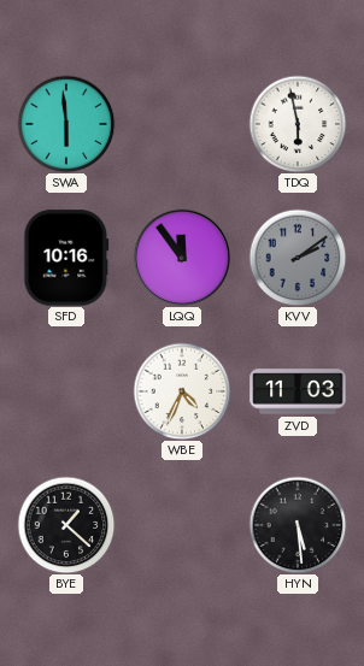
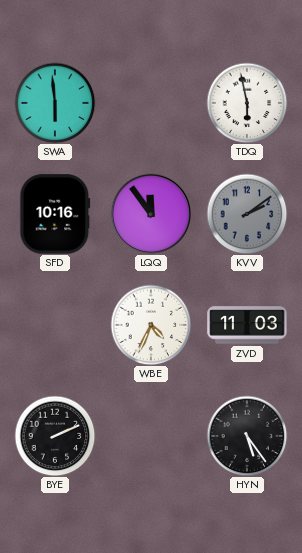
BYE: 1:22 -> 2:11 (55, 436)
HYN: 5:29 -> 5:24 (247, 436)
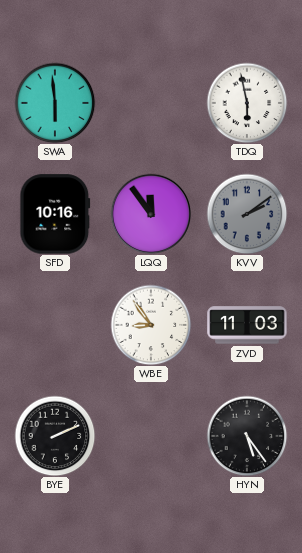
WBE: 4:34 -> 8:54 (151, 325)
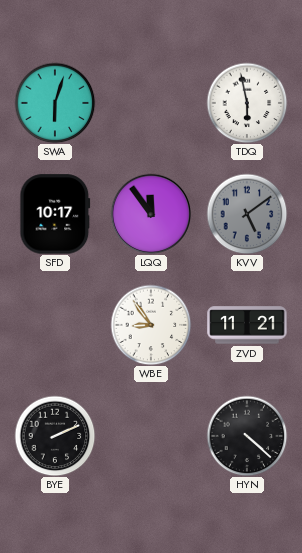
SWA: 5:59 -> 6:03 (55, 103)
SFD: 10:16 -> 10:17 (55, 214)
KVV: 2:09 -> 5:09 (247, 214)
ZVD: 11:03 -> 11:21 (247, 325)
HYN: 5:24 -> 4:22 (247, 436)
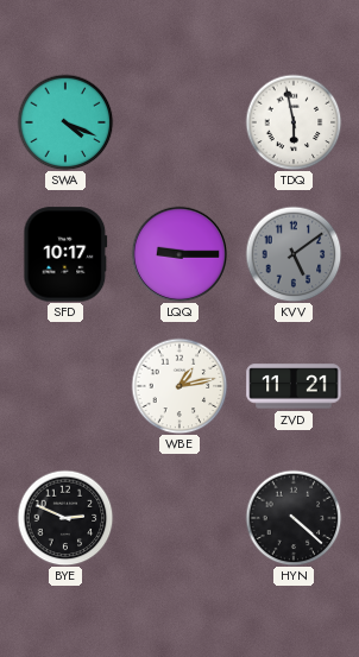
SWA: 6:03 -> 4:19 (65, 122)
LQQ: 11:54 -> 9:15 (179, 254)
WBE: 8:54 -> 1:13 (179, 386)
BYE: 2:11 -> 2:49 (65, 518)
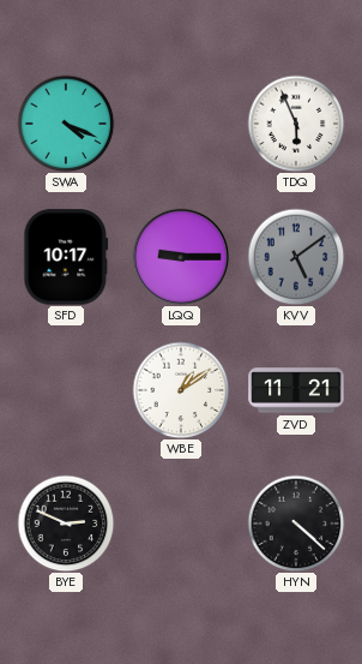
TDQ: 5:58 -> 5:56 (296, 124)
WBE: 1:13 -> 1:09 (181, 390)
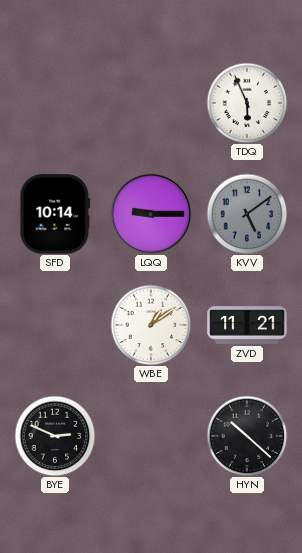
SWA: 4:19 -> none (66, 124)
SFD: 10:17 -> 10:14 (55, 214)
HYN: 4:22 -> 10:22 (247, 436)
